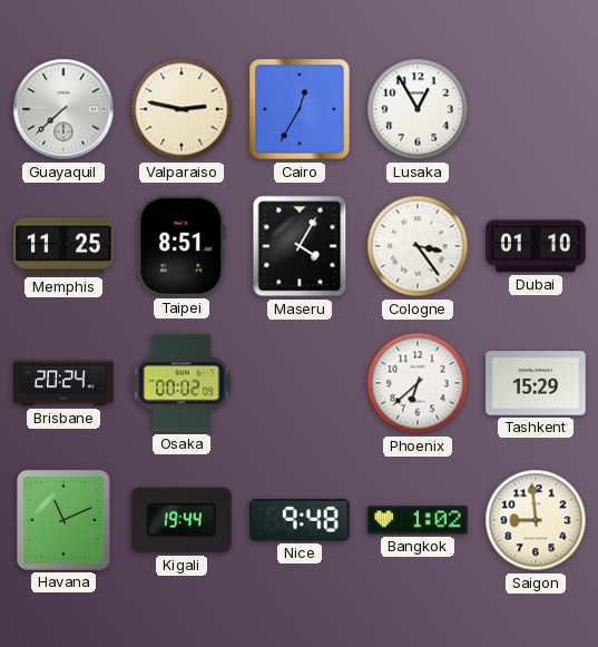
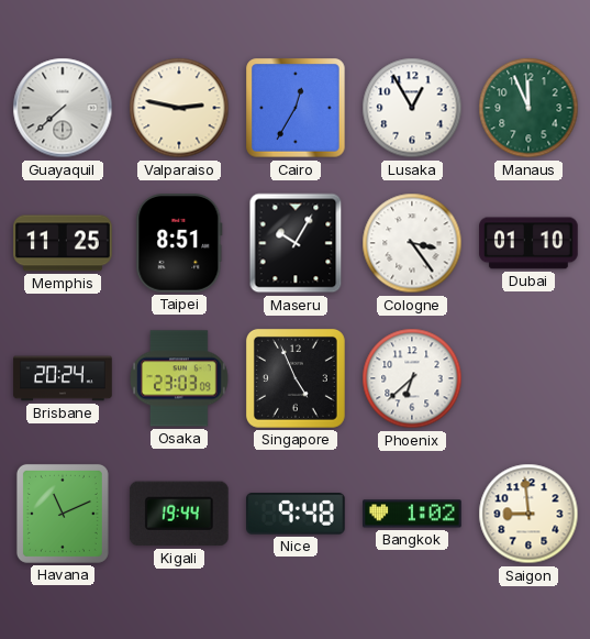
Manaus: none -> 11:56 (528, 108)
Maseru: 4:05 -> 10:05 (296, 243)
Osaka: 00:02 -> 23:03 (179, 378)
Singapore: none -> 4:56 (296, 378)
Tashkent: 15:29 -> none (536, 383)
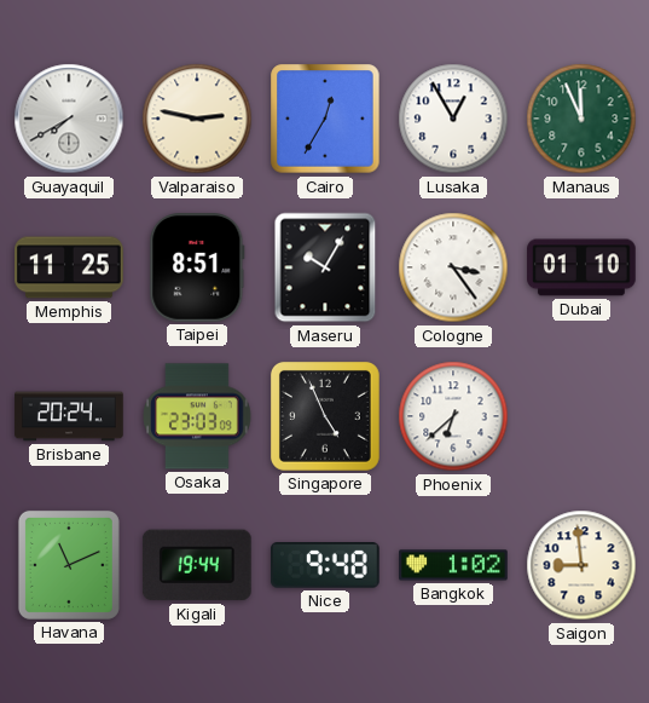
Guayaquil: 7:38 -> 7:40 (69, 119)
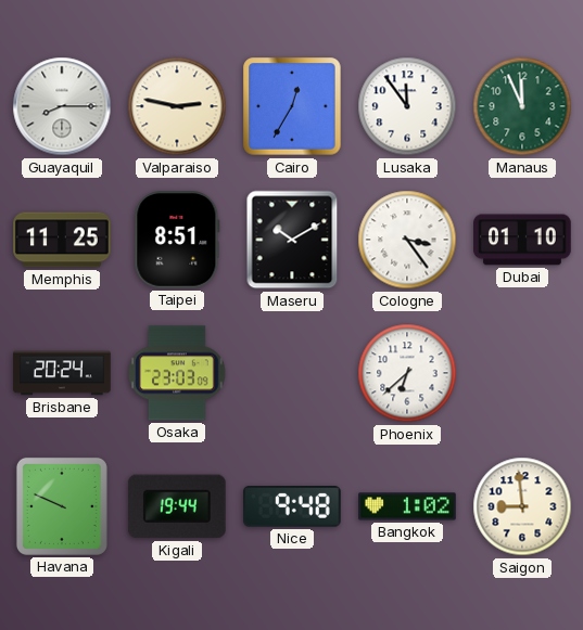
Guayaquil: 7:40 -> 8:15 (62, 106)
Lusaka: 12:55 -> 11:54 (407, 106)
Maseru: 10:05 -> 10:10 (292, 240)
Singapore: 4:56 -> none (325, 416)
Havana: 11:11 -> 9:49 (62, 506)
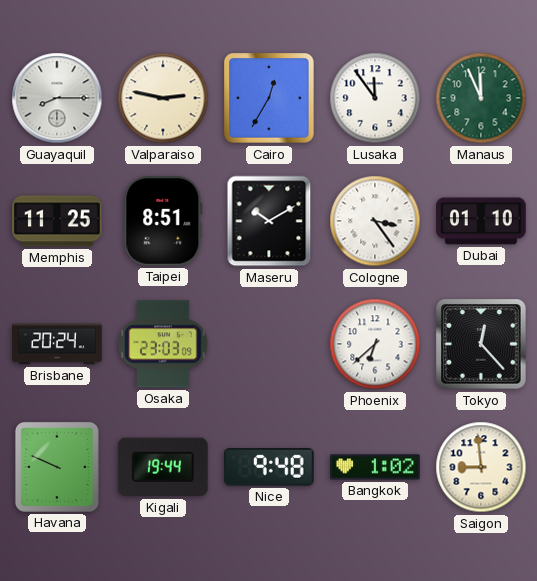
Tokyo: none -> 12:23 (481, 344)
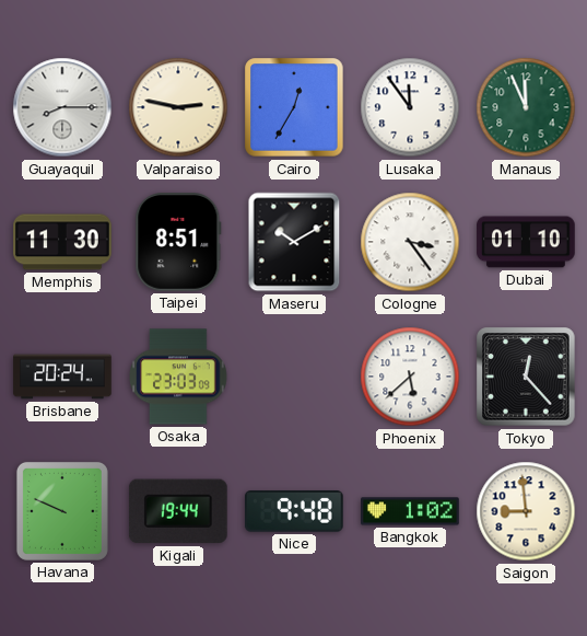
Memphis: 11:25 -> 11:30 (62, 242)
Phoenix: 6:38 -> 5:38 (410, 377)
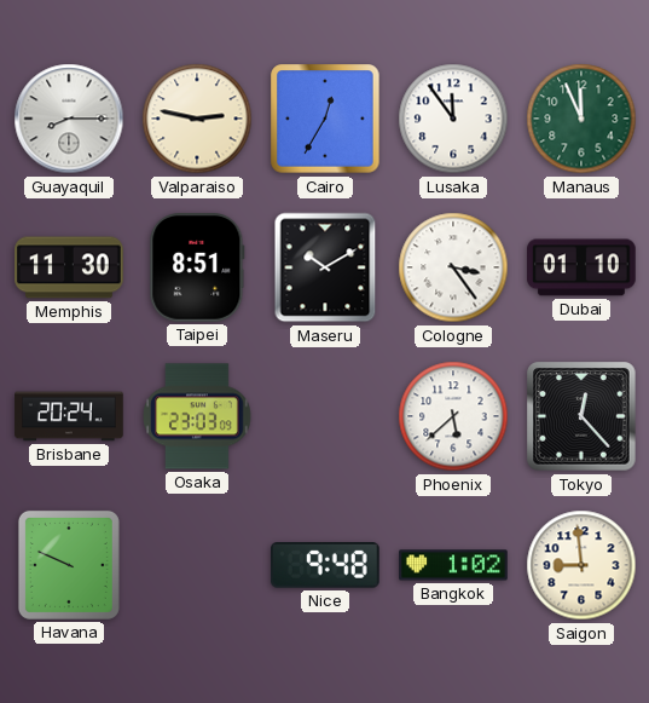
Kigali: 19:44 -> none (178, 511)
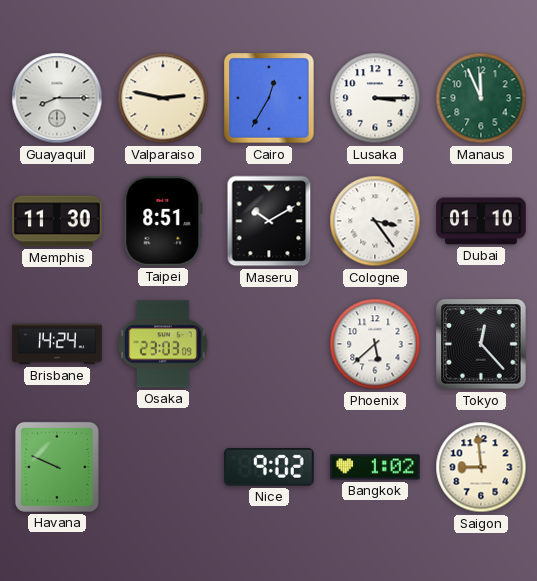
Lusaka: 11:54 -> 3:15 (375, 98)
Brisbane: 20:24 -> 14:24 (57, 344)
Nice: 9:48 -> 9:02 (269, 468)
